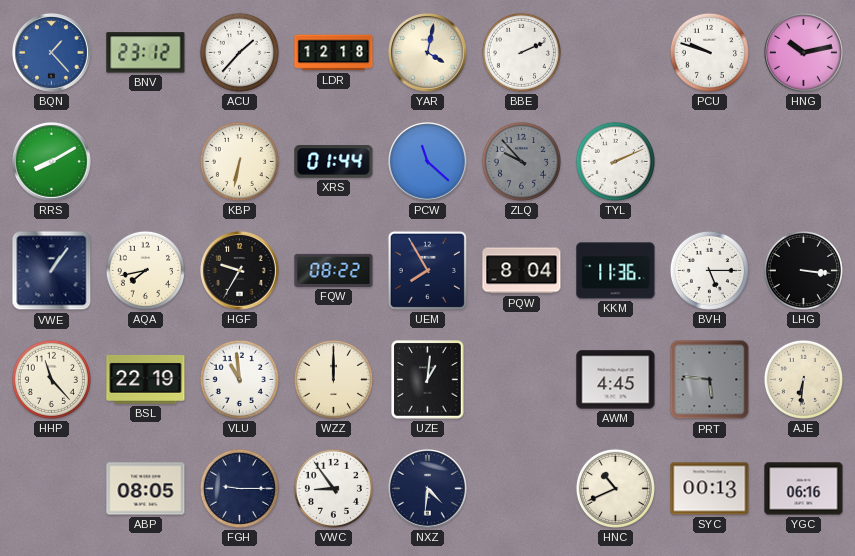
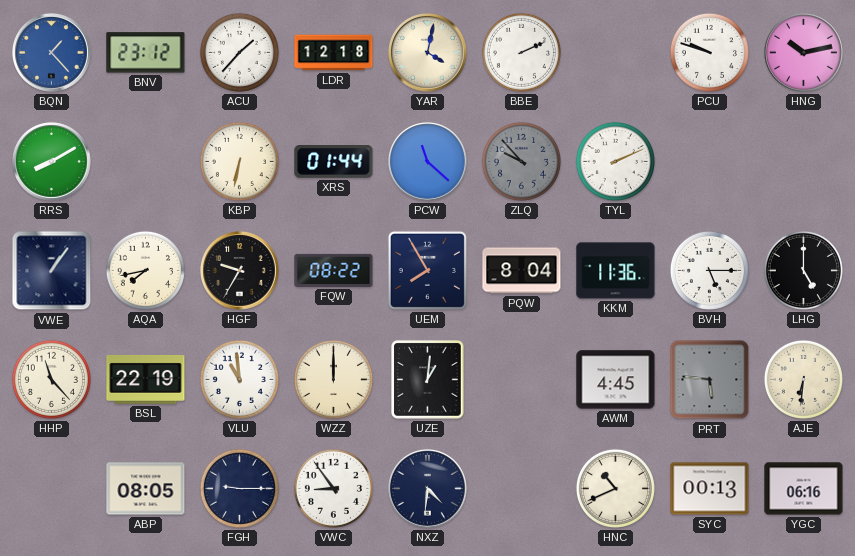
LHG: 3:16 -> 5:00 (803, 270)
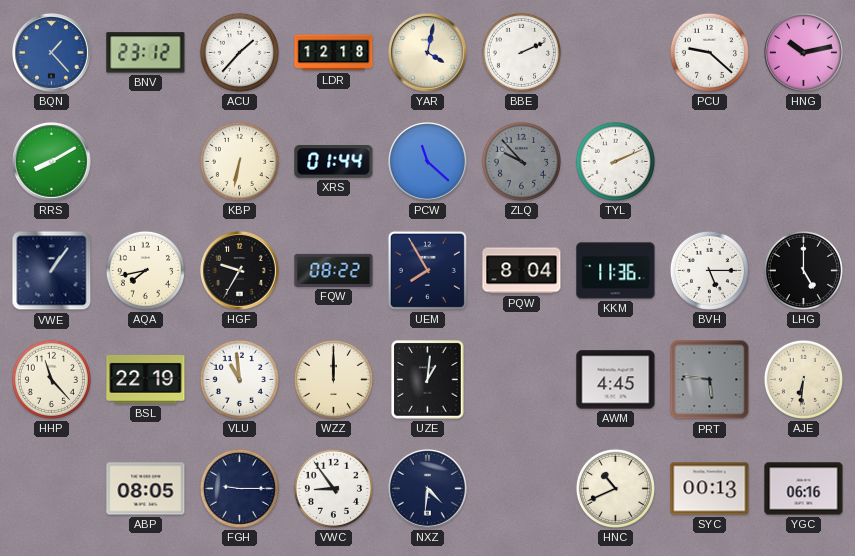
PCU: 9:48 -> 9:22 (709, 52)
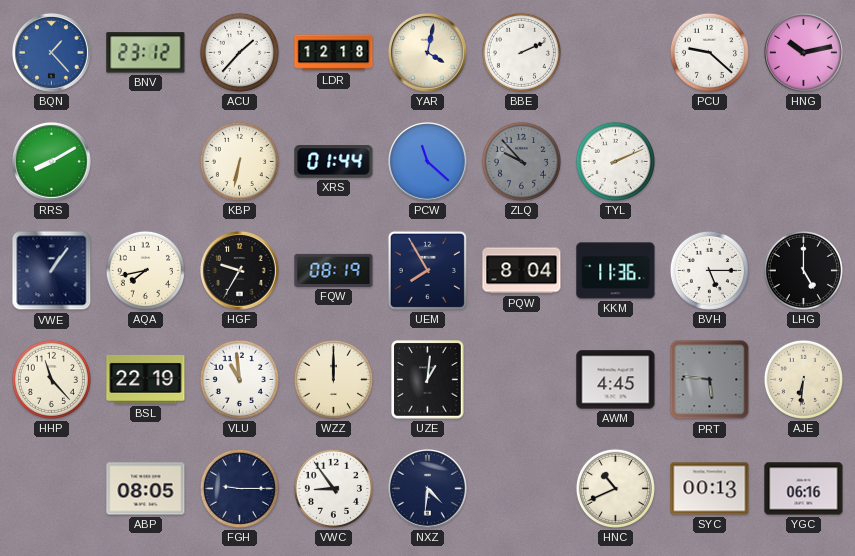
FQW: 08:22 -> 08:19 (334, 270)
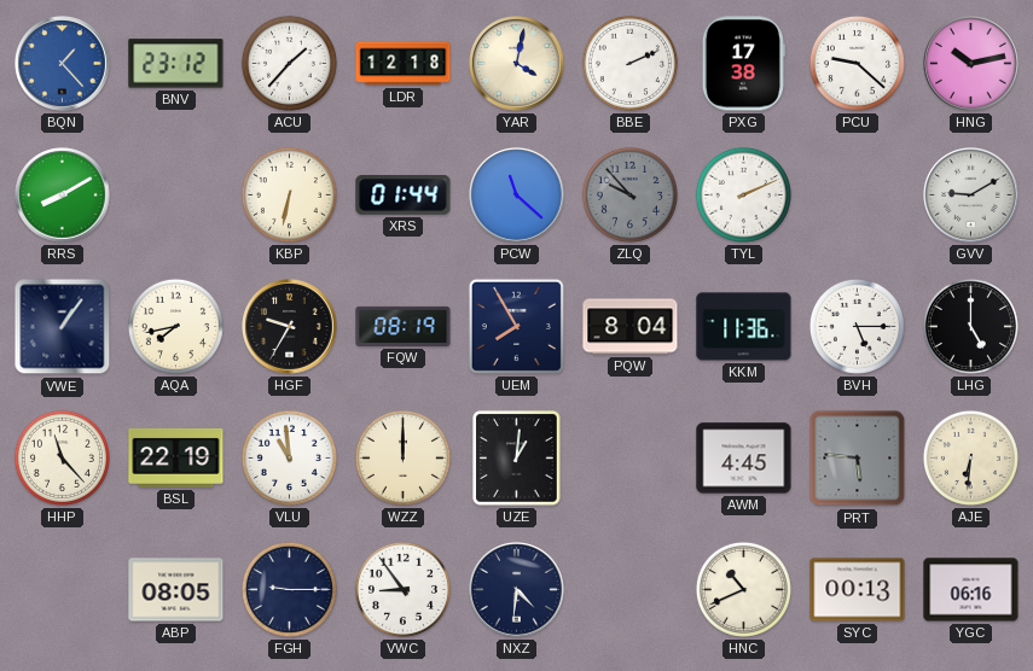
PXG: none -> 17:38 (743, 64)
GVV: none -> 9:10 (971, 196)
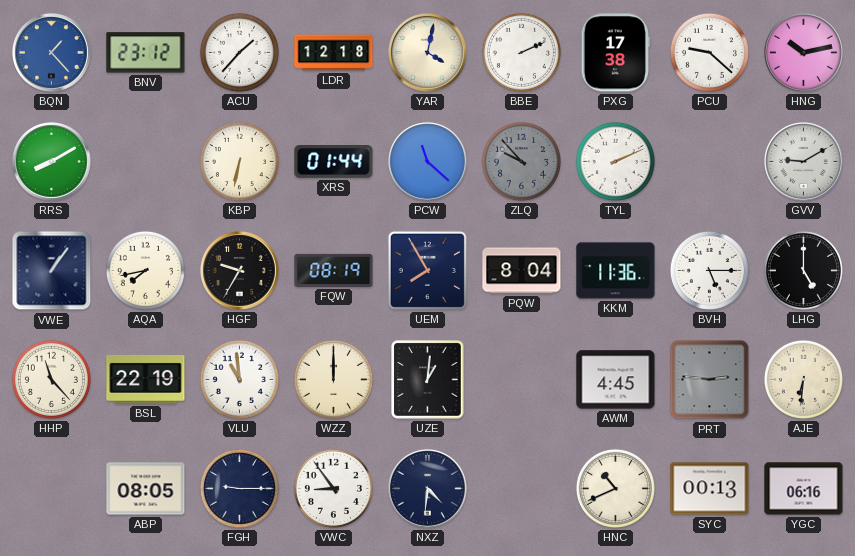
PRT: 5:46 -> 2:46 (710, 380)
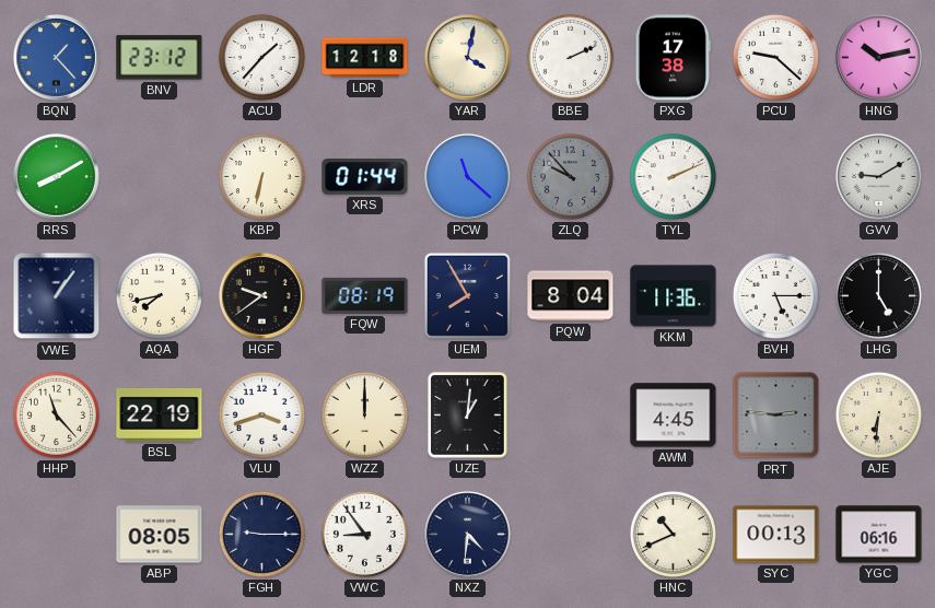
HGF: 9:35 -> 9:39 (262, 296)
VLU: 10:59 -> 3:42 (261, 414)
